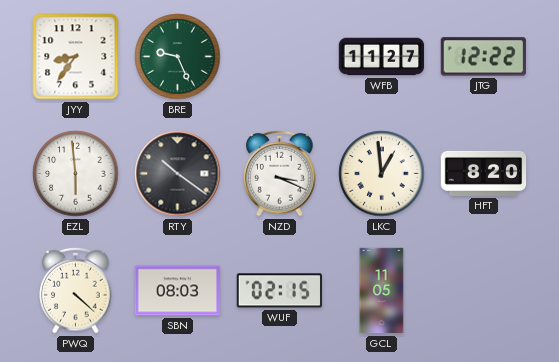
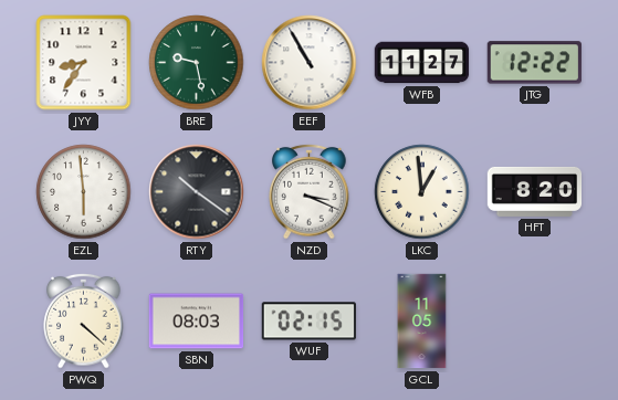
BRE: 9:26 -> 9:28 (197, 63)
EEF: none -> 10:55 (310, 63)
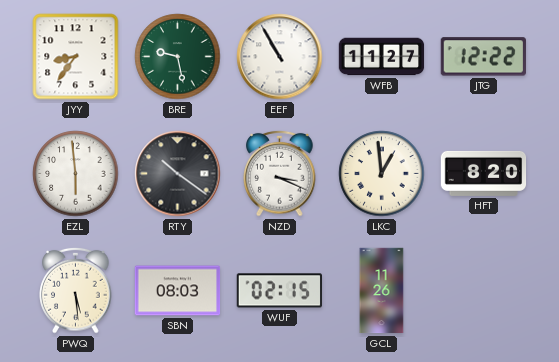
PWQ: 4:22 -> 5:29 (76, 290)
GCL: 11:05 -> 11:26 (382, 291)
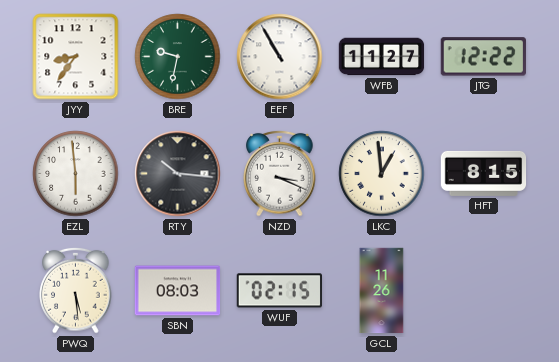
BRE: 9:28 -> 9:32 (178, 57)
RTY: 10:21 -> 10:16 (178, 174)
HFT: 8:20 -> 8:15 (484, 173)
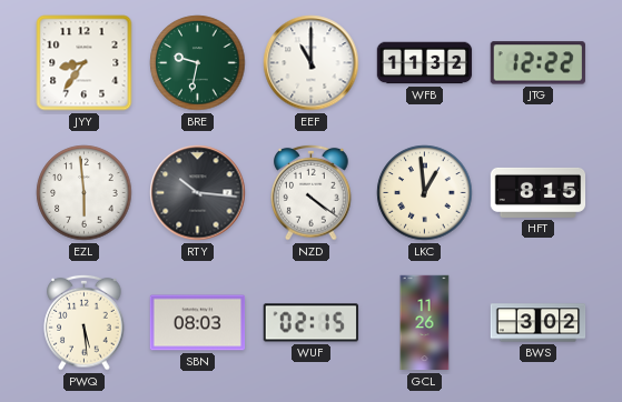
EEF: 10:55 -> 11:00 (312, 63)
WFB: 11:27 -> 11:32 (425, 63)
NZD: 3:19 -> 4:21 (312, 192)
BWS: none -> 3:02 (539, 323)
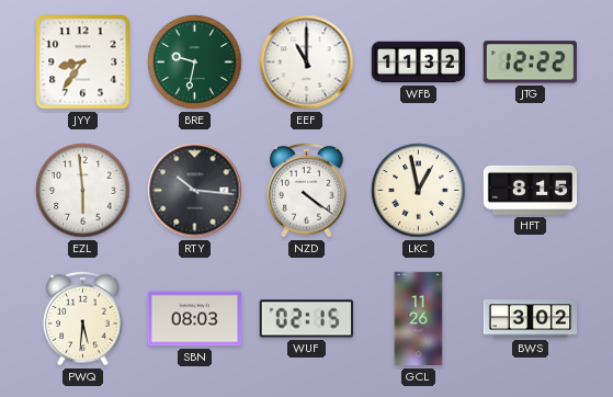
LKC: 12:59 -> 12:58 (419, 191)
PWQ: 5:29 -> 5:31 (83, 318)
